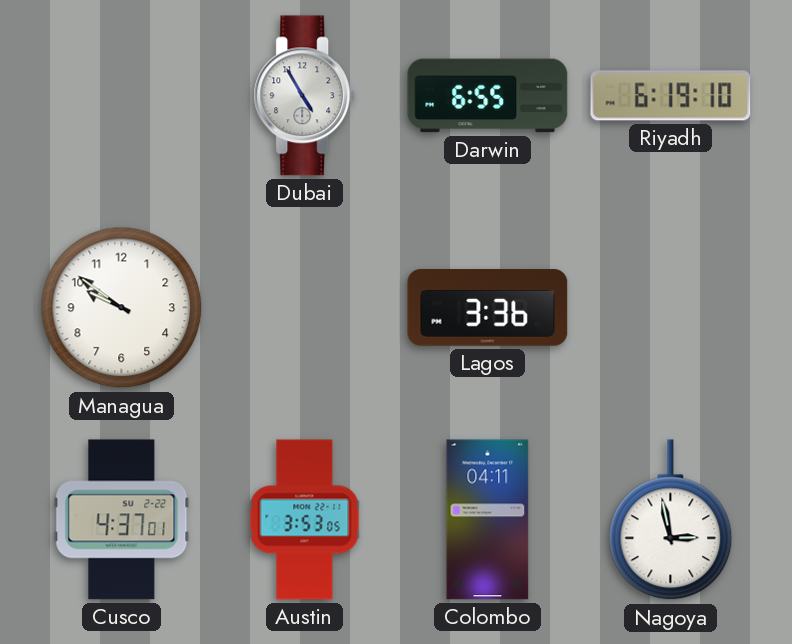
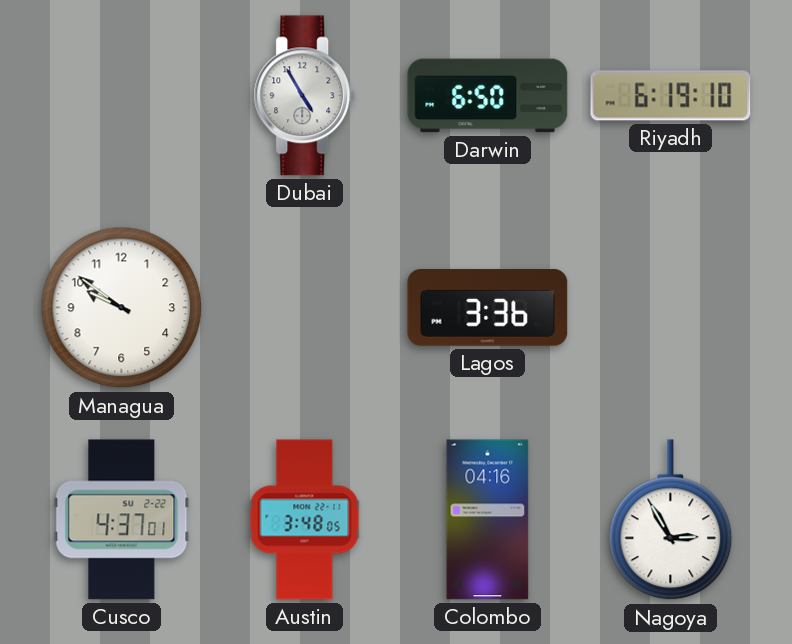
Darwin: 6:55 -> 6:50 (488, 96)
Austin: 3:53 -> 3:48 (305, 520)
Colombo: 04:11 -> 04:16 (488, 520)
Nagoya: 2:58 -> 2:55 (671, 520)
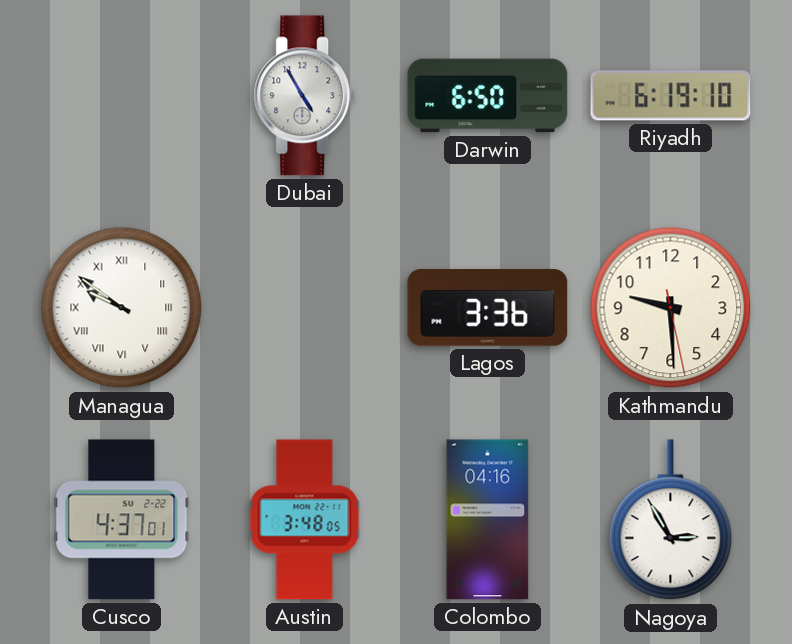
Managua numerals: Arabic -> Roman (122, 308)
Kathmandu: none -> 9:29 (671, 308)
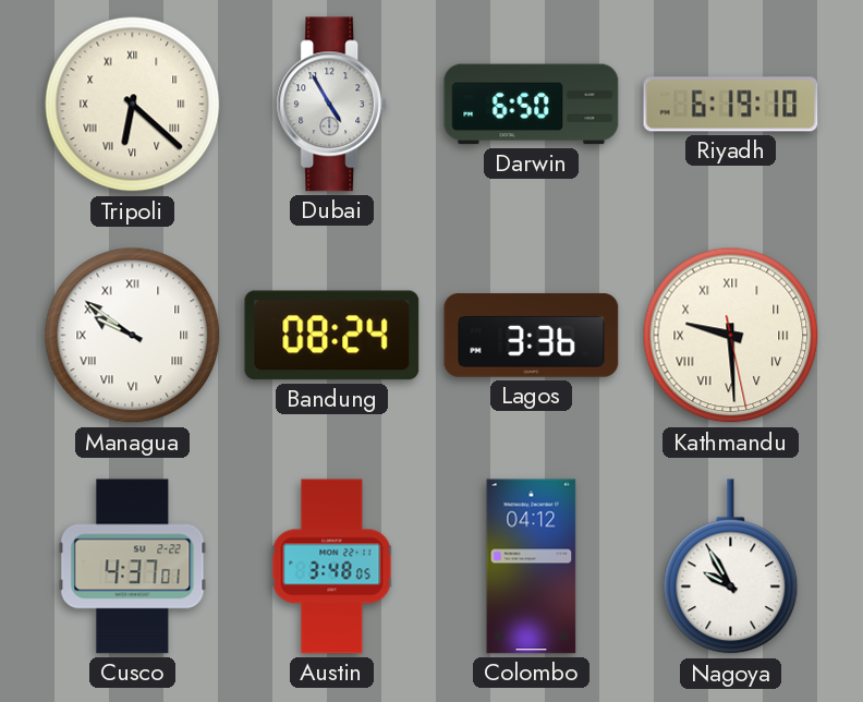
Tripoli: none -> 6:22 (133, 105)
Bandung: none -> 08:24 (332, 336)
Kathmandu numerals: Arabic -> Roman (731, 336)
Colombo: 04:16 -> 04:12 (532, 567)
Nagoya: 2:55 -> 9:55 (731, 567)
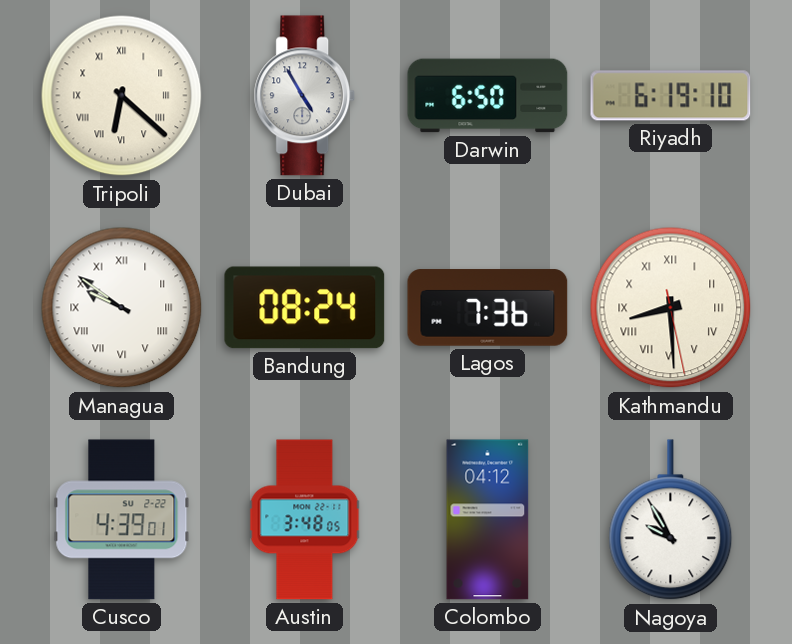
Lagos: 3:36 -> 7:36 (488, 308)
Kathmandu: 9:29 -> 8:29 (671, 308)
Cusco: 4:37 -> 4:39 (122, 520)
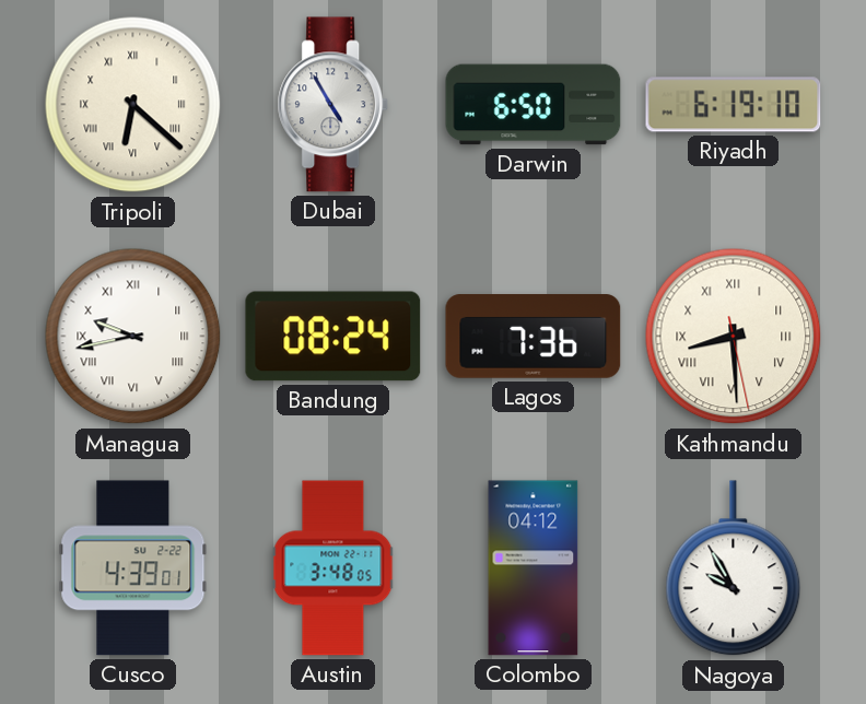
Managua: 9:51 -> 9:43 (133, 337)
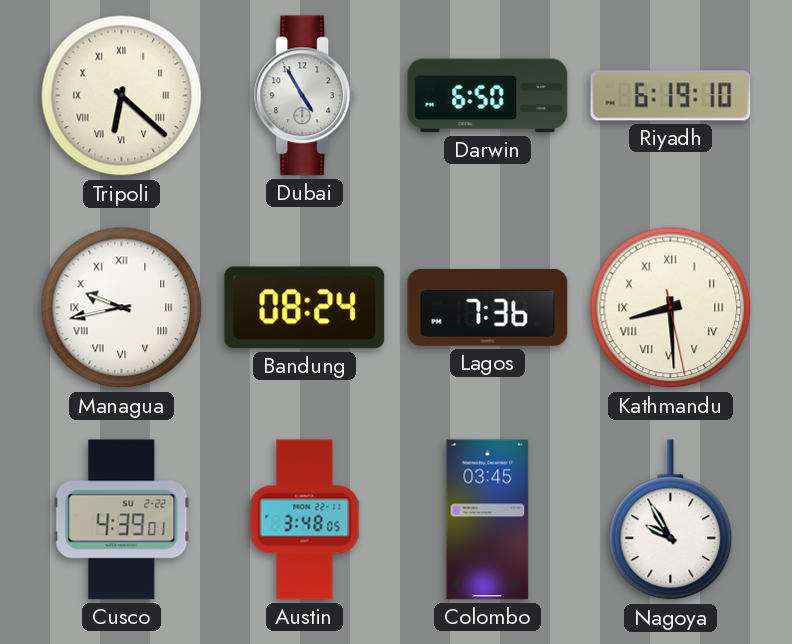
Colombo: 04:12 -> 03:45 (488, 520)
